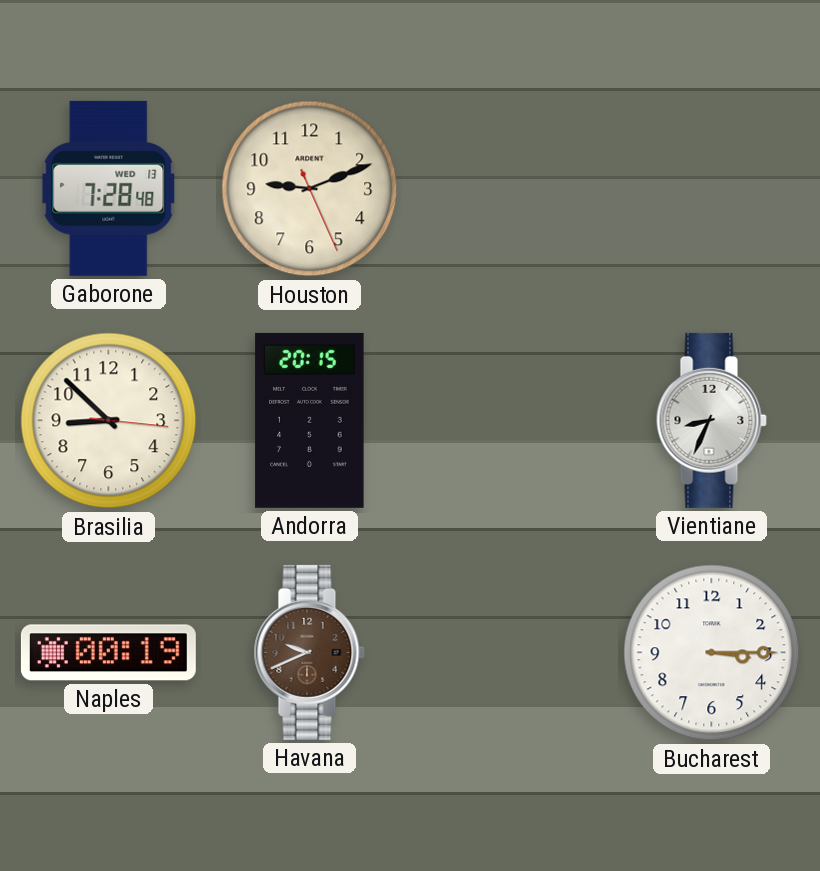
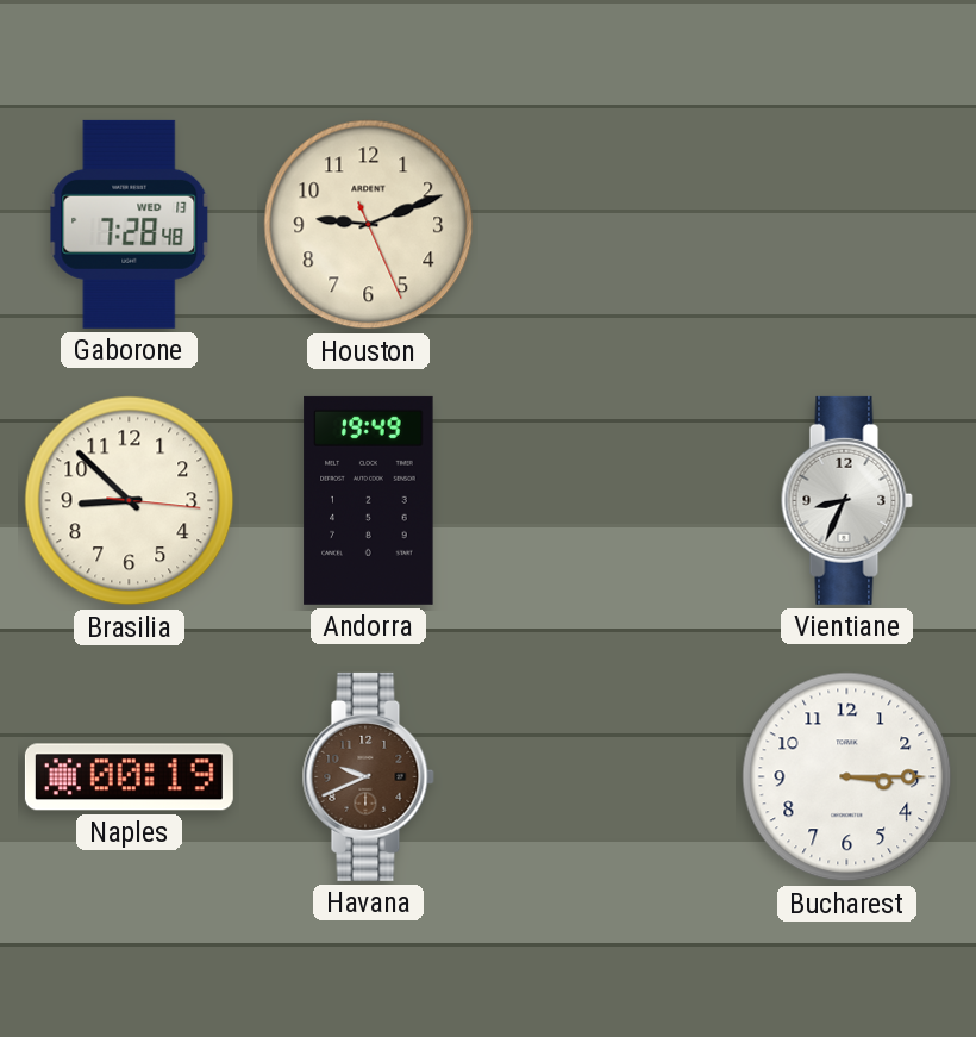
Andorra: 20:15 -> 19:49 (369, 500)
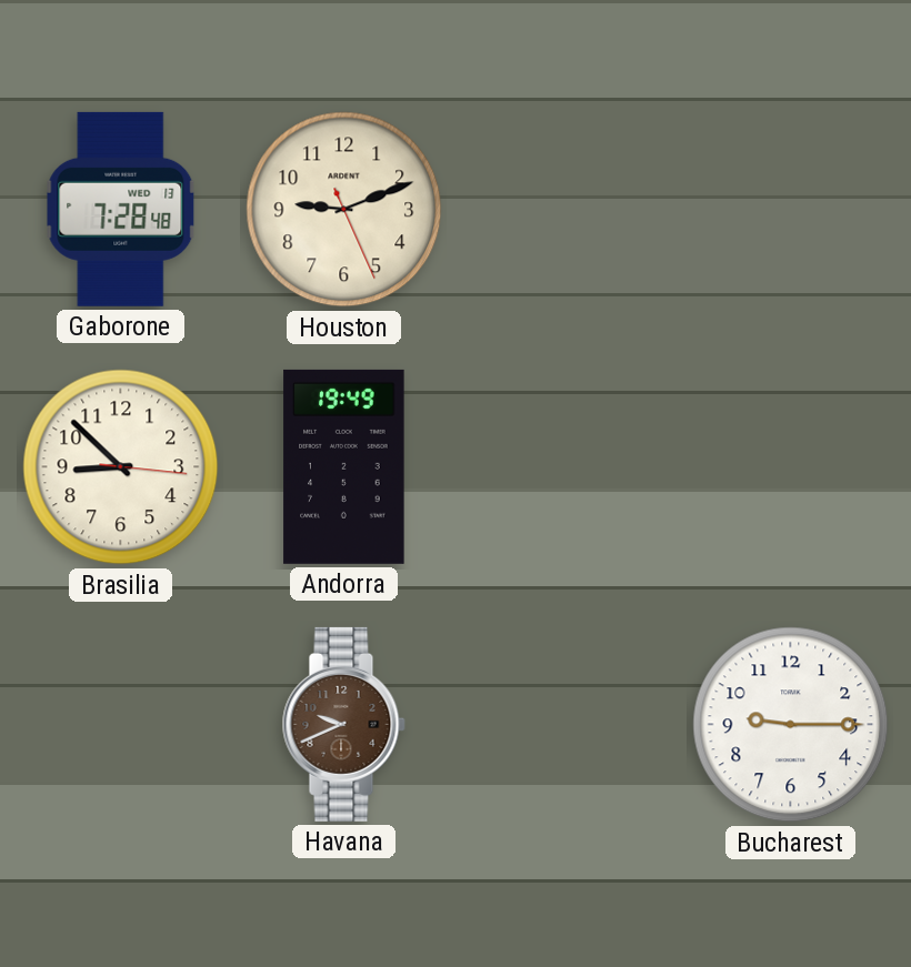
Vientiane: 8:34 -> none (846, 500)
Naples: 00:19 -> none (129, 777)
Bucharest: 3:15 -> 9:15 (791, 725)
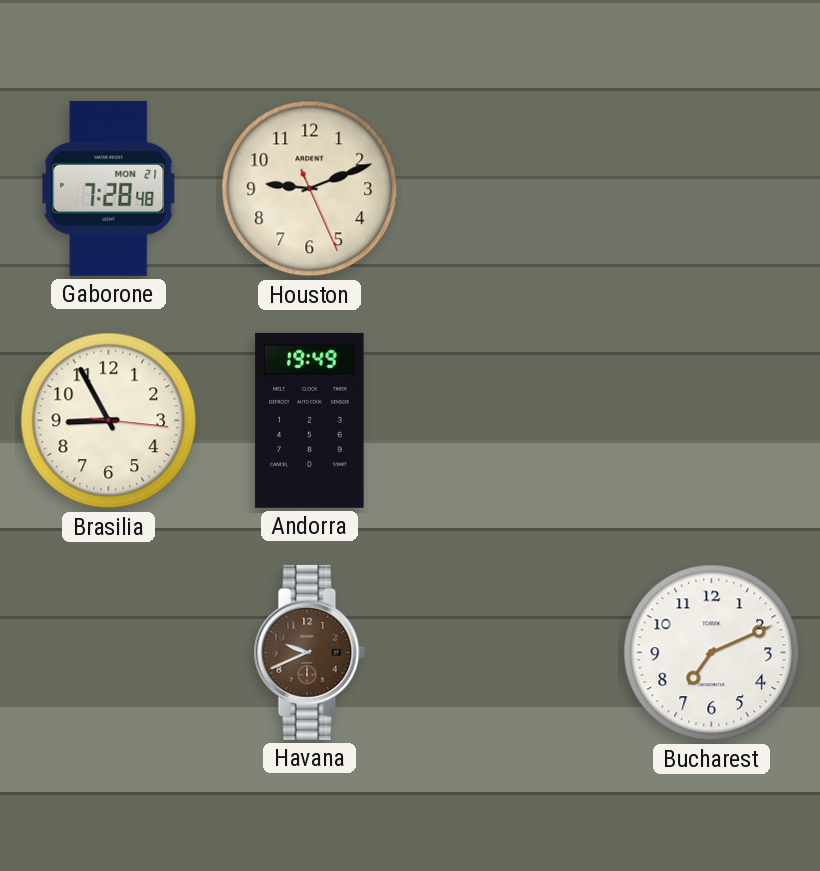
Gaborone date: WED 13 -> MON 21 (109, 188)
Brasilia: 8:52 -> 8:55 (109, 421)
Bucharest: 9:15 -> 7:11 (712, 653)
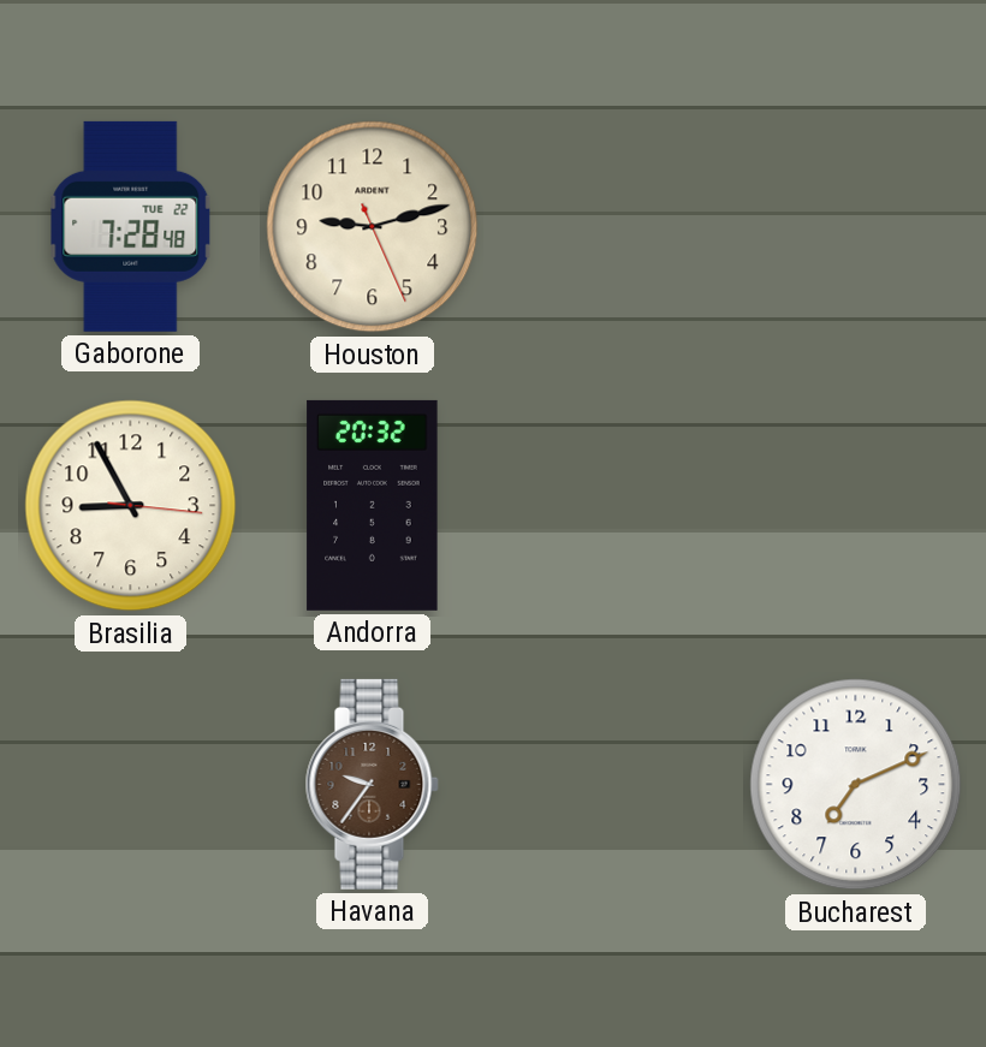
Gaborone date: MON 21 -> TUE 22 (131, 226)
Houston: 9:11 -> 9:12 (373, 227)
Andorra: 19:49 -> 20:32 (373, 505)
Havana: 9:41 -> 9:36 (372, 784)
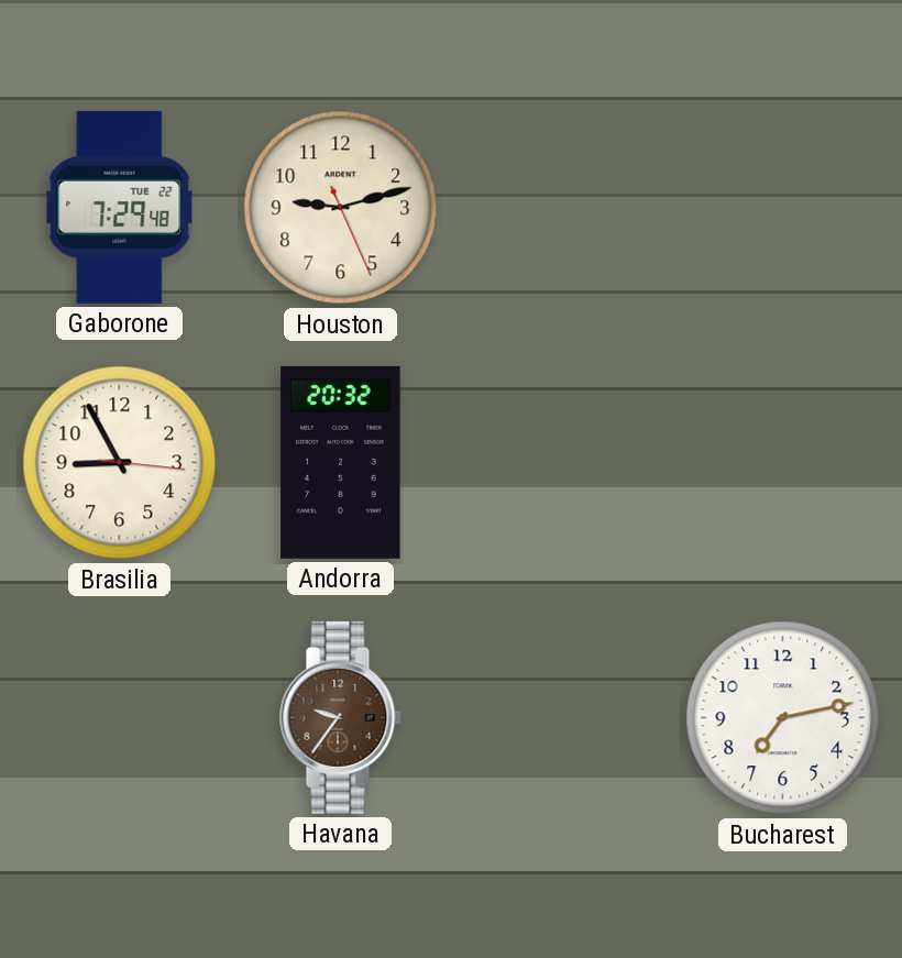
Gaborone: 7:28 -> 7:29 (120, 207)
Bucharest: 7:11 -> 7:13 (783, 718)
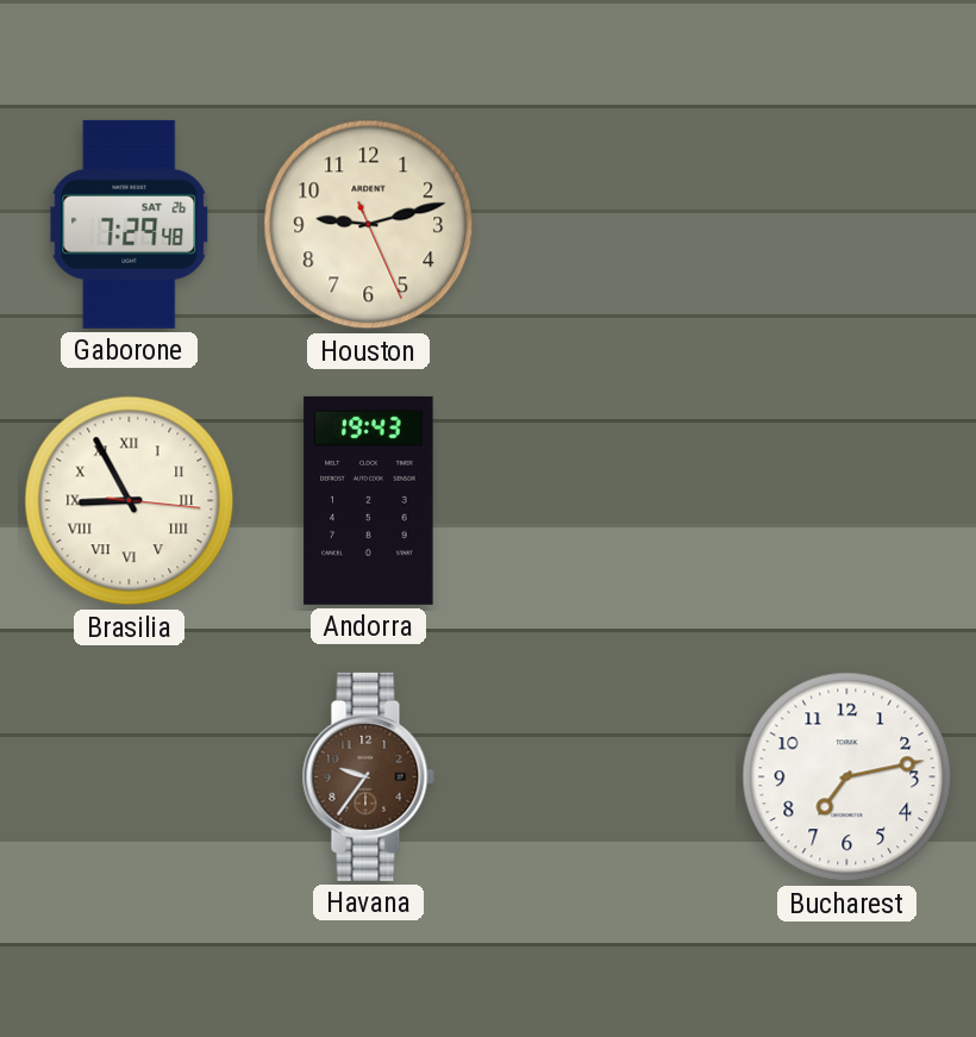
Gaborone date: TUE 22 -> SAT 26 (130, 224)
Brasilia numerals: Arabic -> Roman (130, 501)
Andorra: 20:32 -> 19:43 (369, 500)
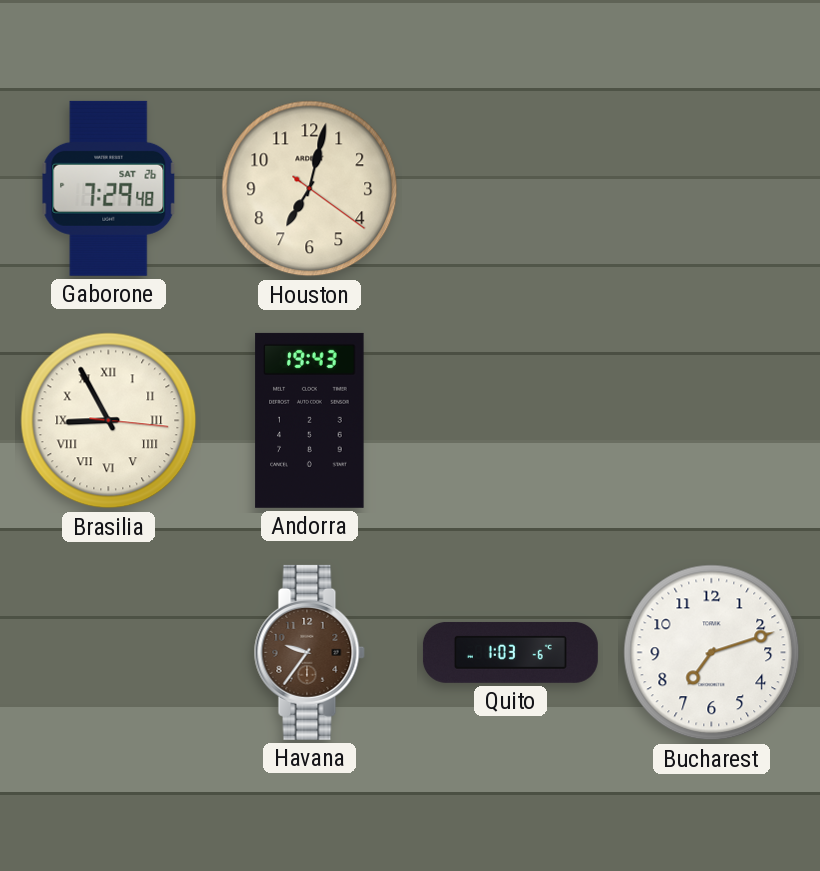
Houston: 9:12 -> 7:02 (310, 189)
Quito: none -> 1:03 (510, 652)
Bucharest: 7:13 -> 7:12 (712, 653)
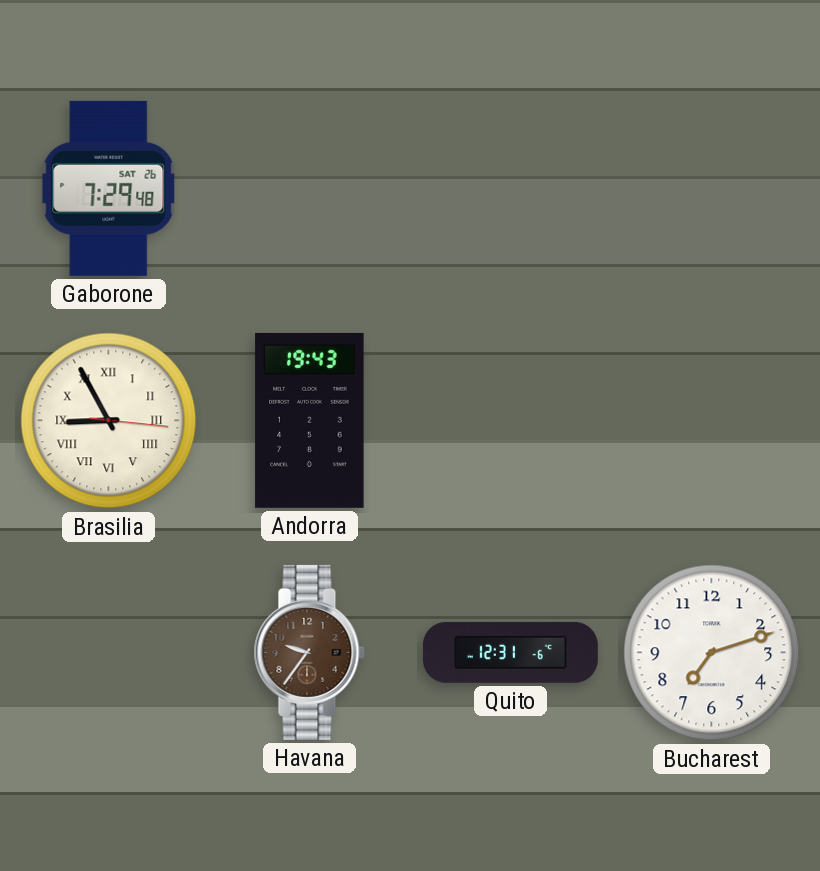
Houston: 7:02 -> none (310, 189)
Quito: 1:03 -> 12:31 (510, 652)
